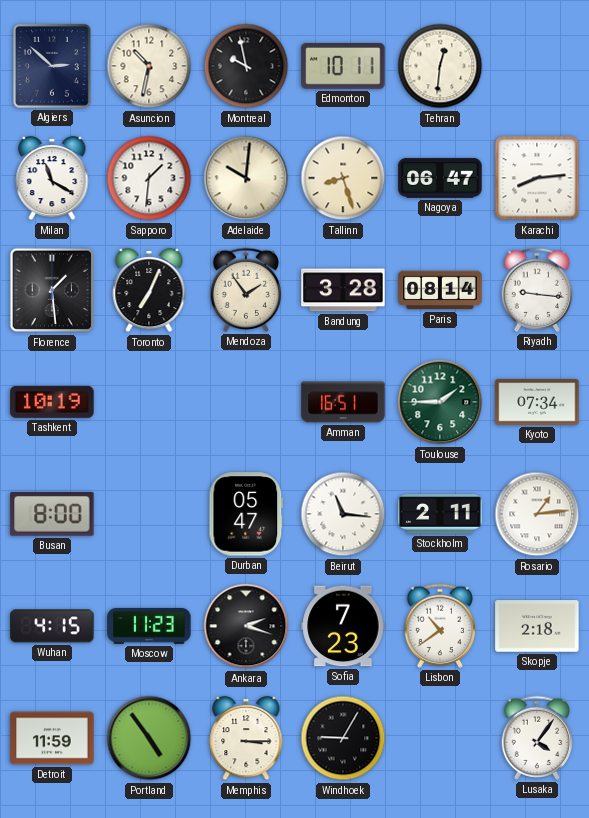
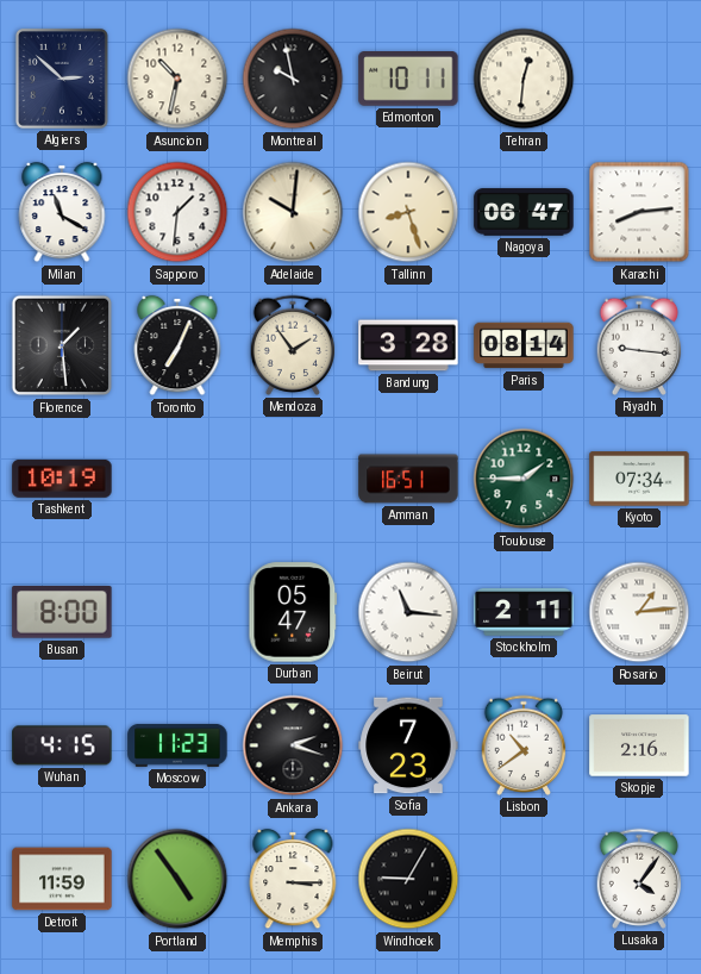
Skopje: 2:18 -> 2:16 (639, 745)
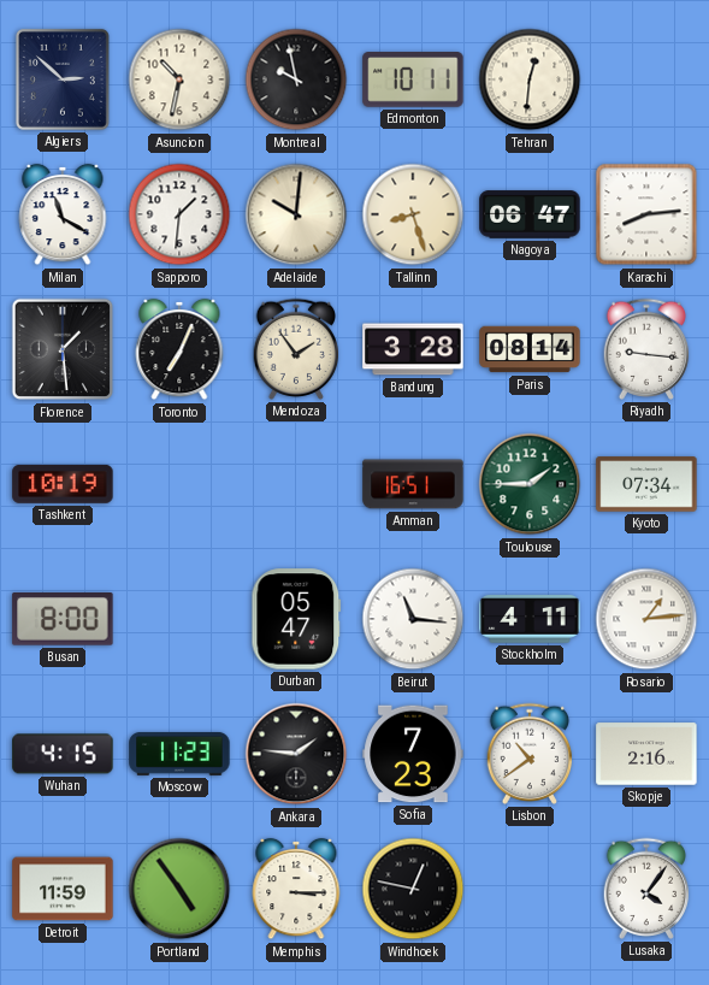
Stockholm: 2:11 -> 4:11 (530, 619)
Ankara: 2:18 -> 1:46 (296, 754)
Windhoek: 9:05 -> 12:47 (413, 889)
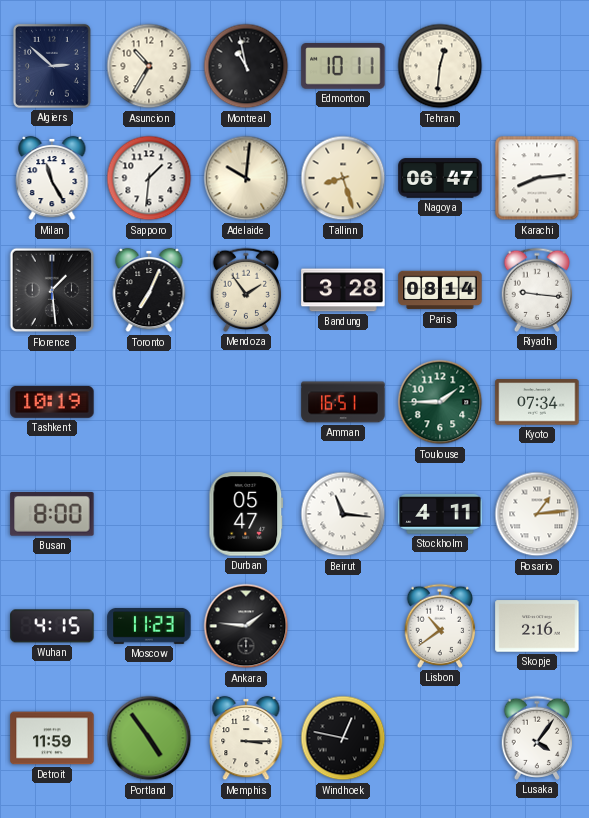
Asuncion: 10:32 -> 10:35 (149, 66)
Montreal: 9:58 -> 10:58 (246, 66)
Milan: 11:20 -> 11:25 (52, 178)
Sofia: 7:23 -> none (413, 754)
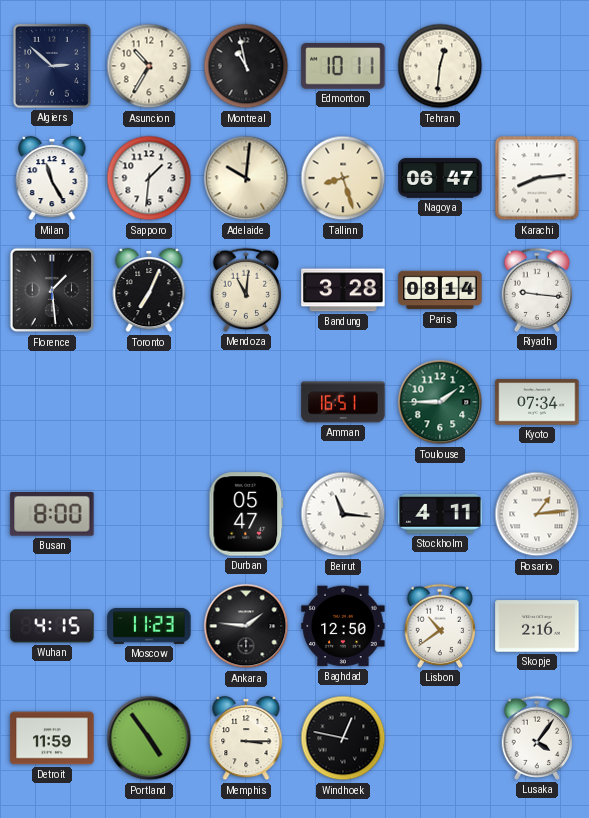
Mendoza: 1:54 -> 11:01 (246, 290)
Tashkent: 10:19 -> none (52, 402)
Baghdad: none -> 12:50 (343, 626)
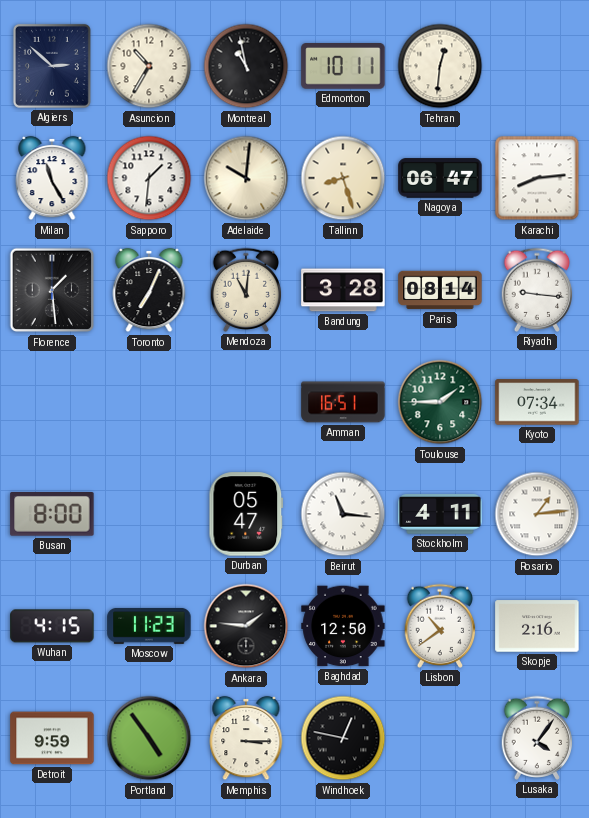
Detroit: 11:59 -> 9:59 (52, 738)
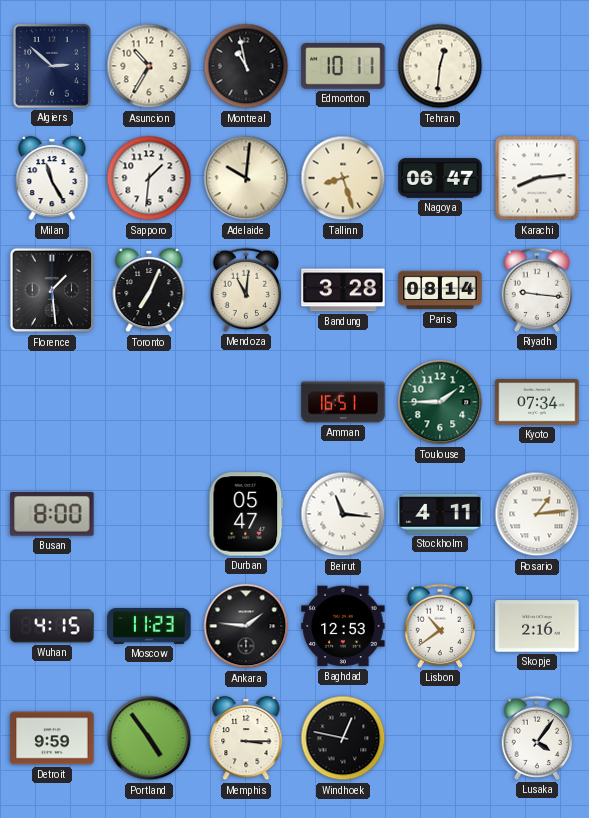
Baghdad: 12:50 -> 12:53 (343, 626)
